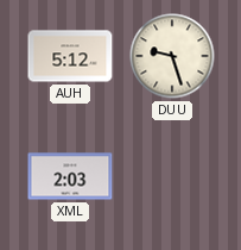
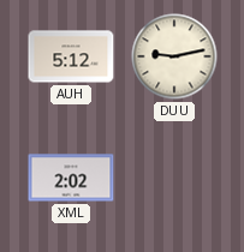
DUU: 9:27 -> 9:13 (174, 56)
XML: 2:03 -> 2:02 (71, 178)
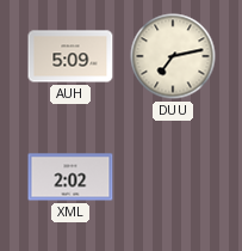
AUH: 5:12 -> 5:09 (70, 56)
DUU: 9:13 -> 7:13 (173, 56)
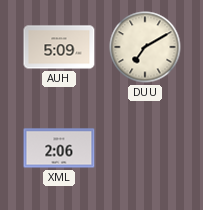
DUU: 7:13 -> 7:10 (145, 47)
XML: 2:02 -> 2:06 (59, 148)
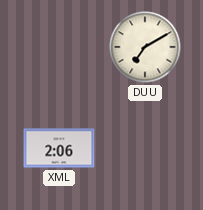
AUH: 5:09 -> none (59, 47)
